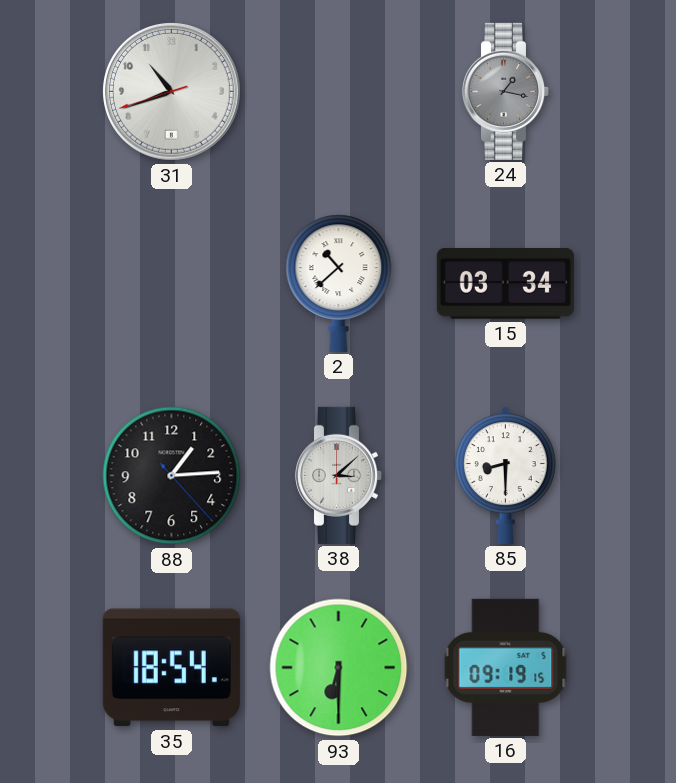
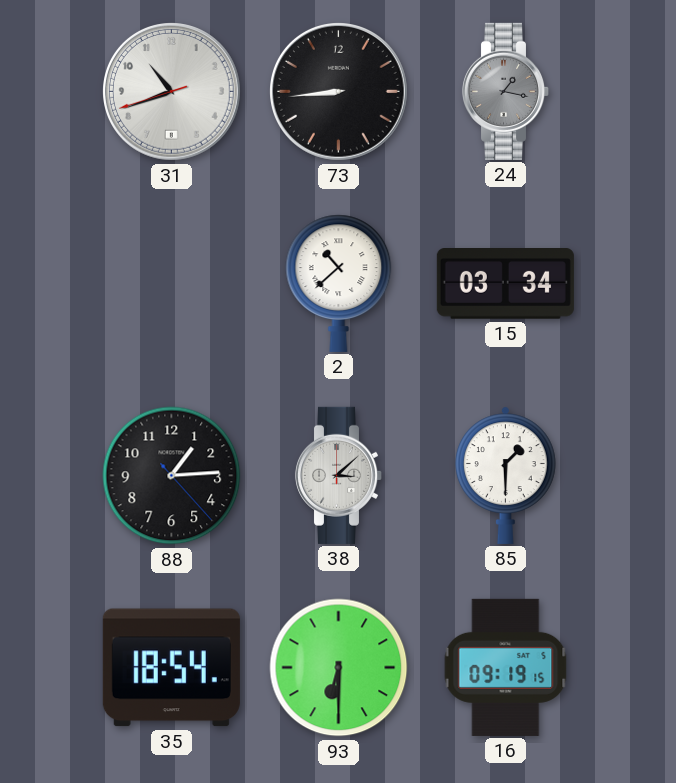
73: none -> 8:44 (339, 92)
85: 8:30 -> 1:30 (505, 475)
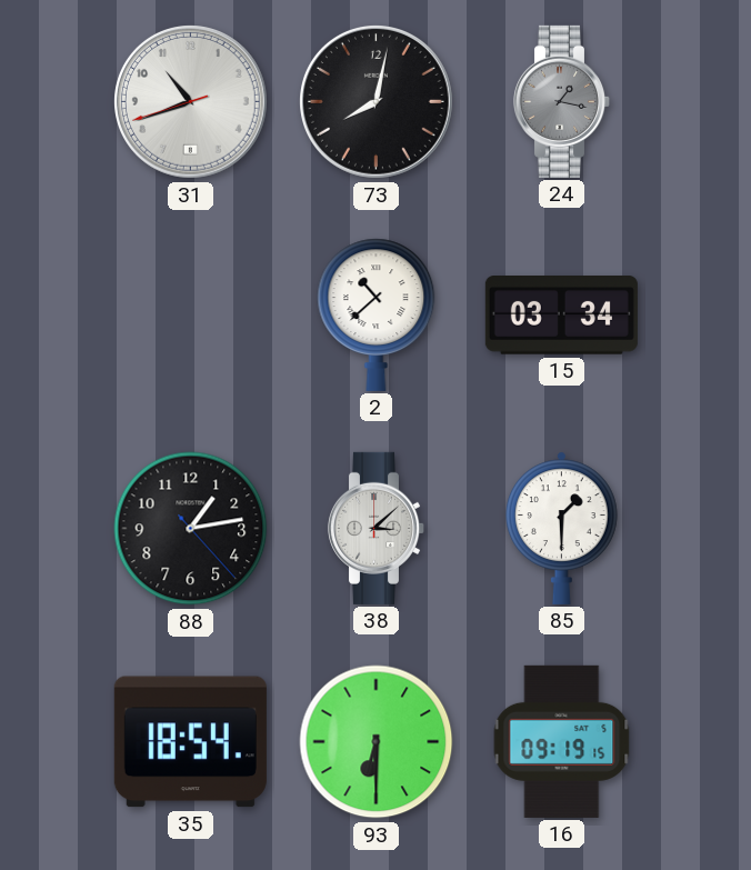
73: 8:44 -> 8:02 (377, 102)
88: 1:14 -> 1:13 (191, 529)
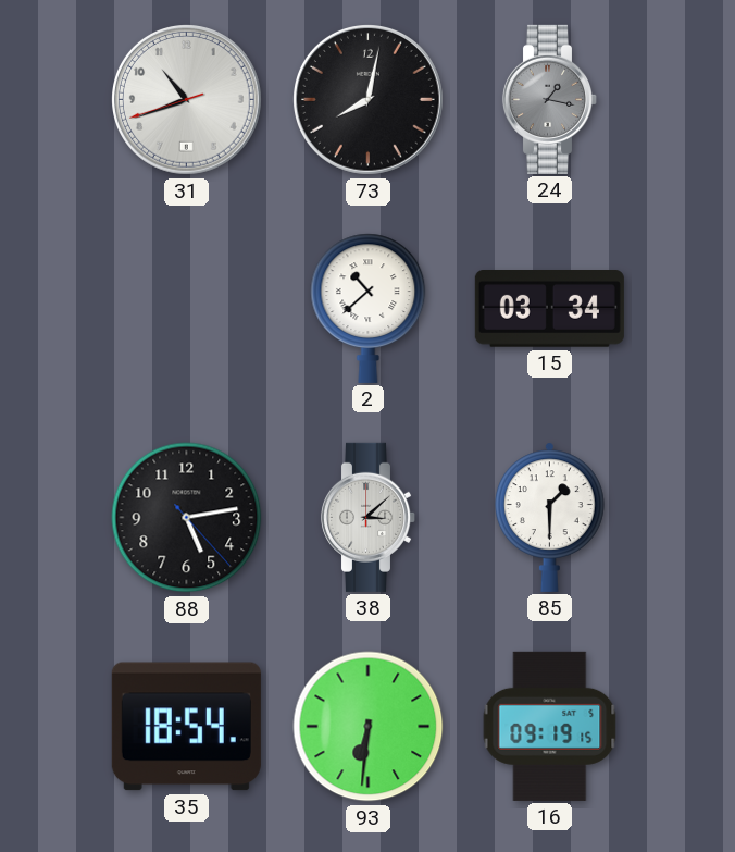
88: 1:13 -> 5:13 (187, 518)
93: 6:30 -> 6:31 (369, 727)
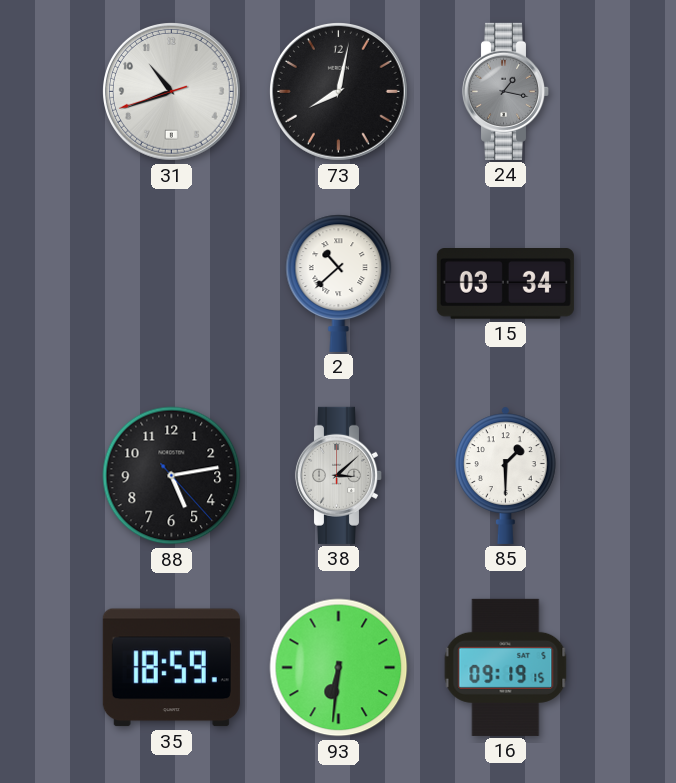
35: 18:54 -> 18:59 (171, 668)
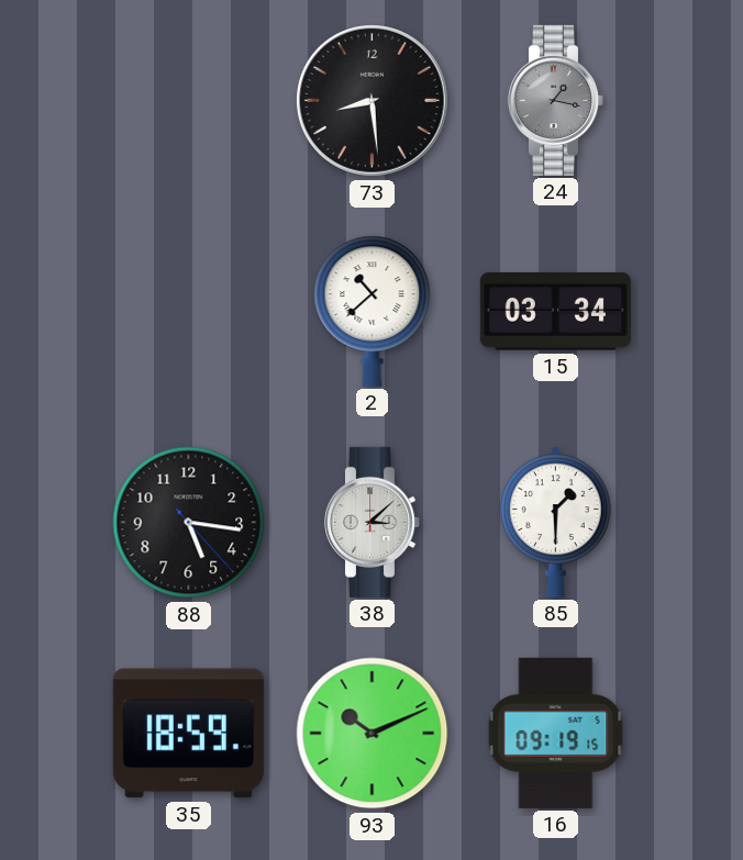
31: 10:41 -> none (172, 92)
73: 8:02 -> 8:29 (373, 101)
88: 5:13 -> 5:16 (189, 523)
93: 6:31 -> 10:11 (373, 734)
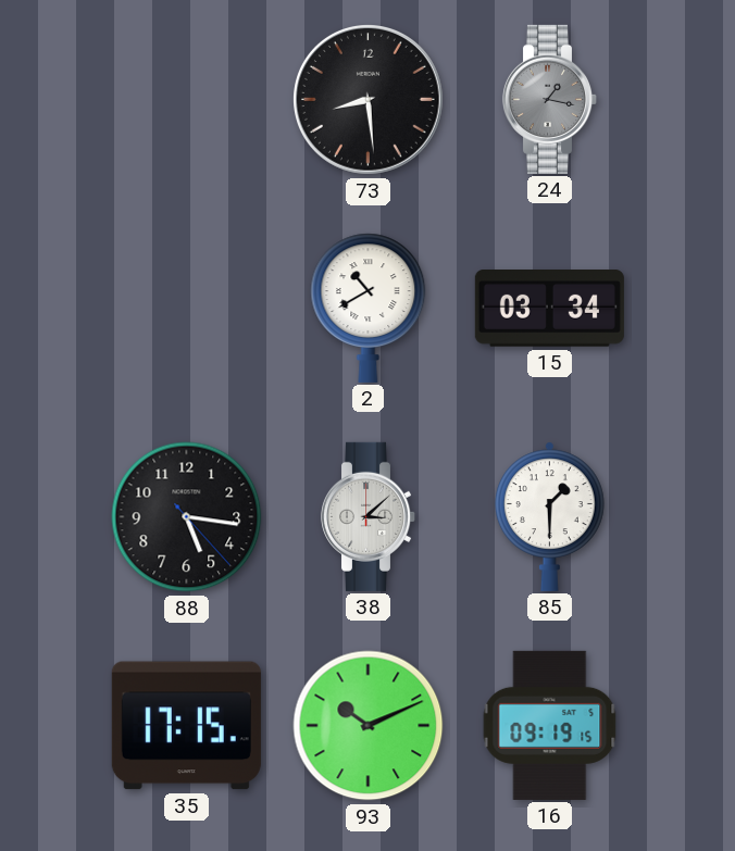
2: 10:38 -> 10:40 (369, 308)
35: 18:59 -> 17:15 (186, 726)
